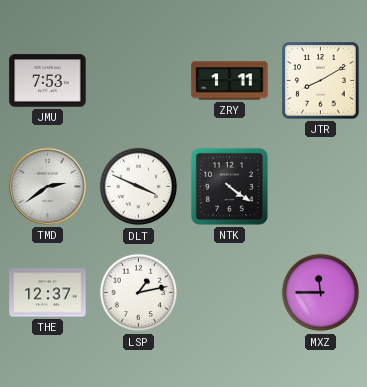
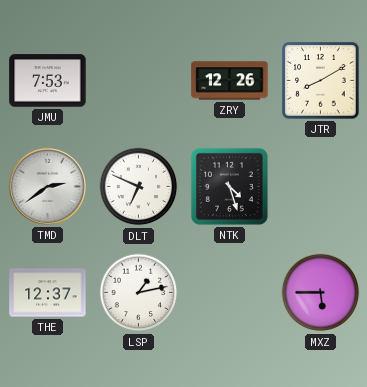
ZRY: 1:11 -> 12:26 (230, 81)
DLT: 3:49 -> 6:49 (139, 187)
NTK: 4:21 -> 4:27 (229, 186)
MXZ: 11:45 -> 5:45 (321, 293)
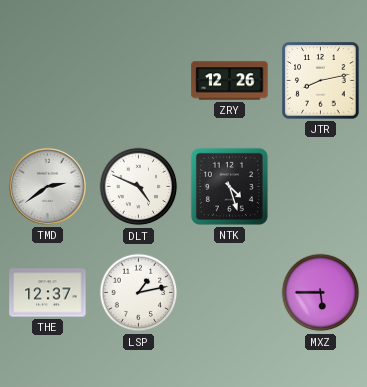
JMU: 7:53 -> none (48, 81)
JTR: 8:10 -> 8:13 (321, 81)
DLT: 6:49 -> 4:49 (139, 187)
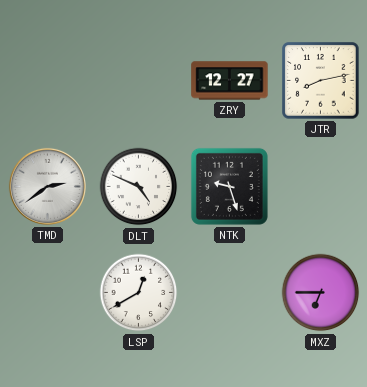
ZRY: 12:26 -> 12:27 (230, 81)
NTK: 4:27 -> 9:27 (229, 186)
THE: 12:37 -> none (48, 293)
LSP: 1:13 -> 12:40 (139, 293)
MXZ: 5:45 -> 6:45 (321, 293)
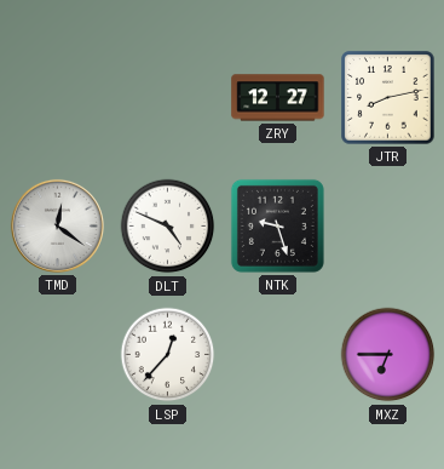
TMD: 2:39 -> 12:21 (57, 225)
LSP: 12:40 -> 12:37 (168, 355)
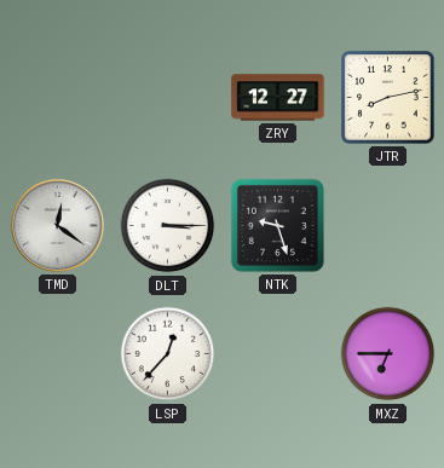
DLT: 4:49 -> 3:15 (168, 226)
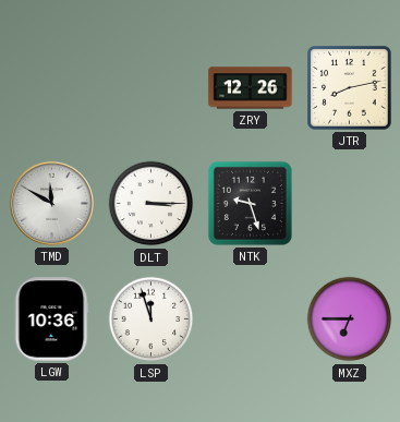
ZRY: 12:27 -> 12:26 (251, 88)
TMD: 12:21 -> 11:50 (51, 203)
LGW: none -> 10:36 (51, 319)
LSP: 12:37 -> 11:57 (151, 319)
